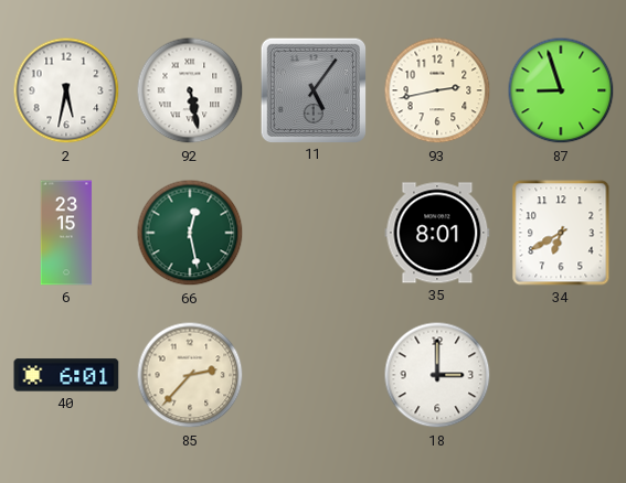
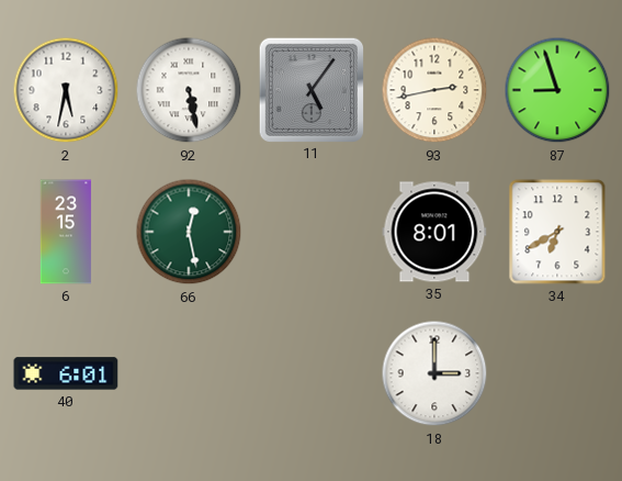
85: 2:37 -> none (190, 375)
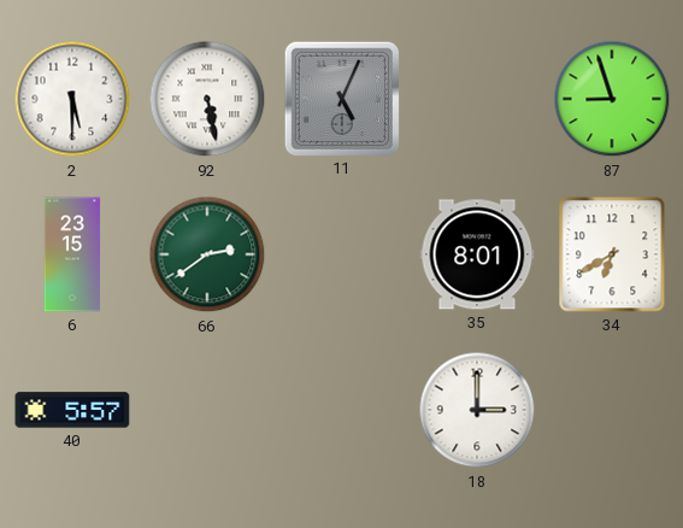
2: 5:32 -> 5:30 (72, 99)
11: 5:06 -> 5:04 (341, 98)
93: 2:43 -> none (434, 90)
66: 12:28 -> 2:39 (207, 254)
40: 6:01 -> 5:57 (72, 410)
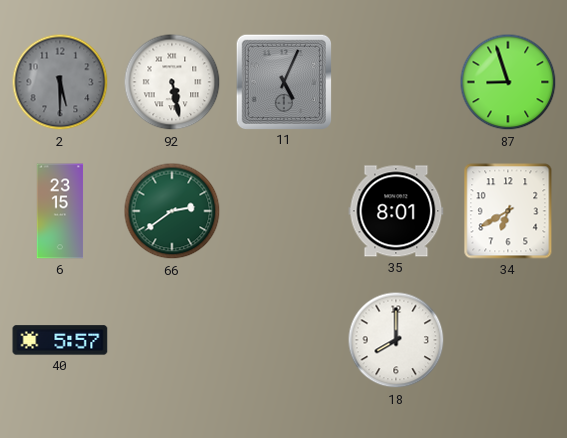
2 dial: white -> grey (60, 82)
18: 3:00 -> 8:00 (396, 340)
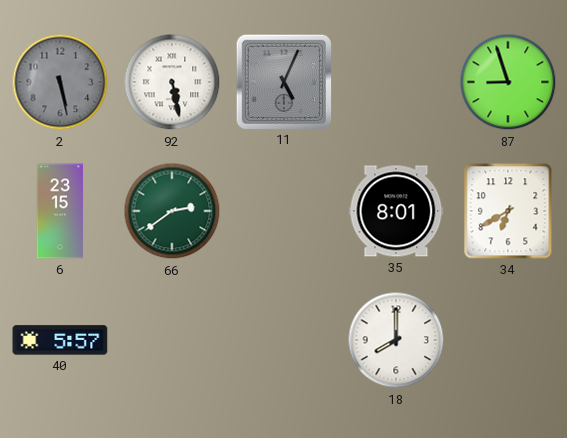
2: 5:30 -> 5:28 (60, 82)
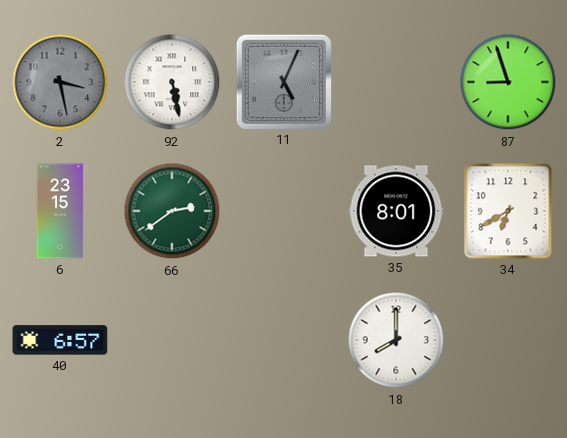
2: 5:28 -> 3:28 (60, 82)
40: 5:57 -> 6:57 (60, 340)
